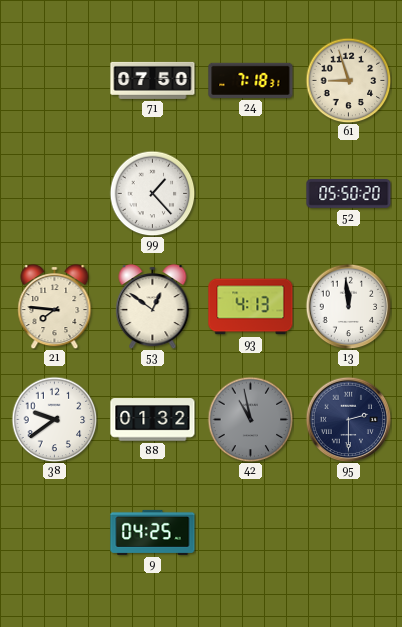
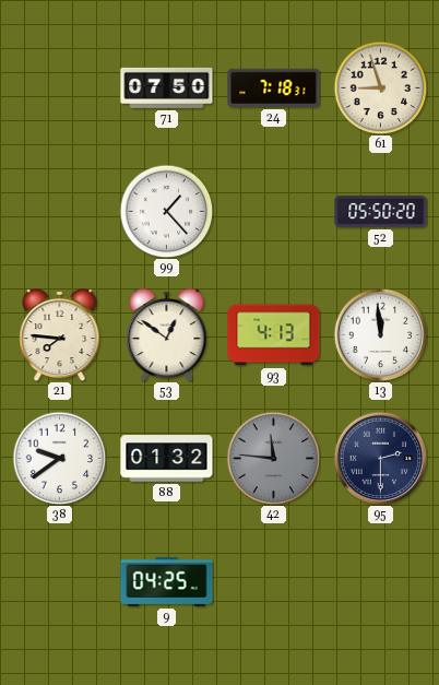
42: 10:58 -> 11:46 (273, 458)
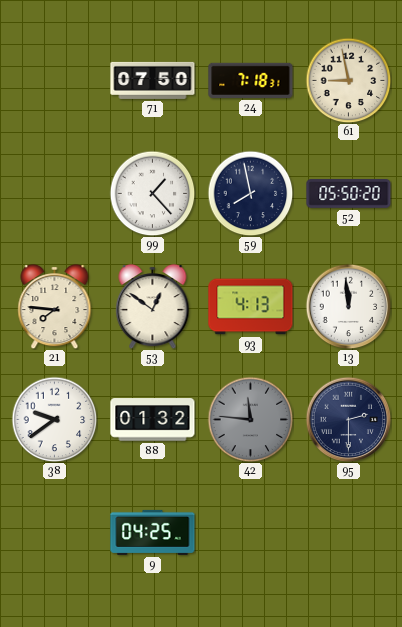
61: 8:57 -> 8:58 (348, 80)
59: none -> 7:58 (250, 193)
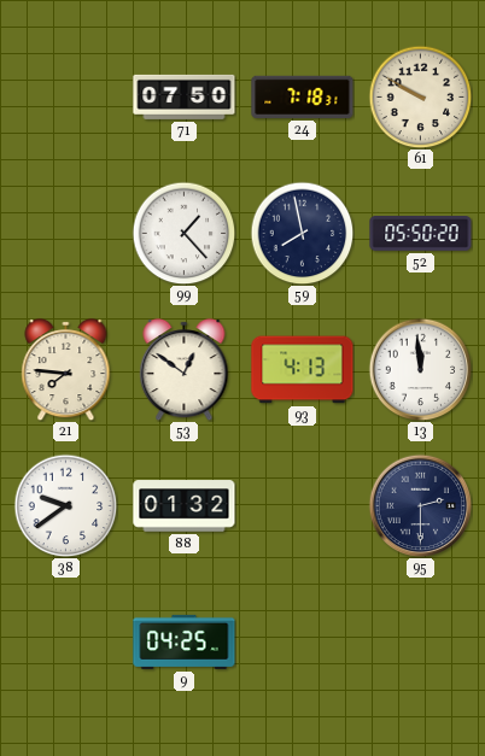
61: 8:58 -> 9:50 (420, 96)
42: 11:46 -> none (250, 419)
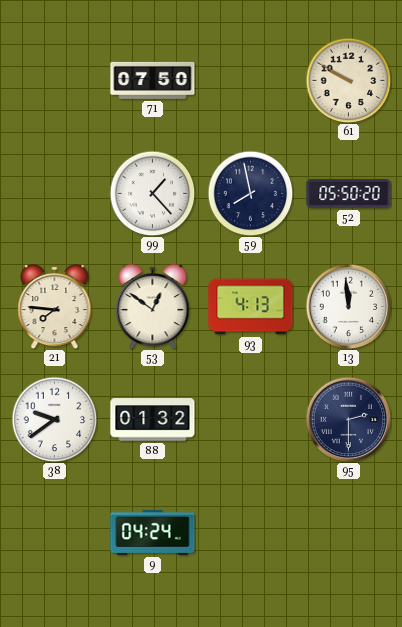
24: 7:18 -> none (303, 96)
9: 04:25 -> 04:24 (153, 532)
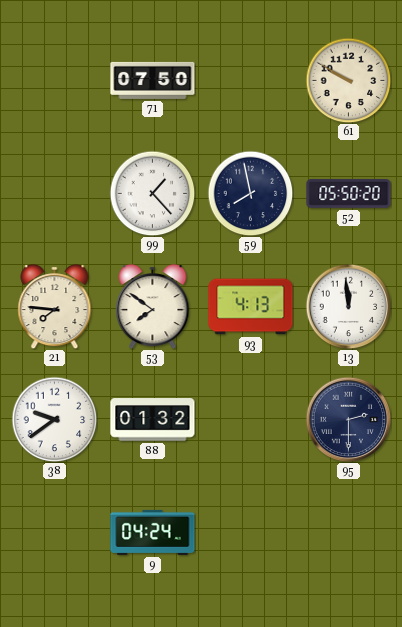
53: 12:51 -> 7:51 (153, 306)
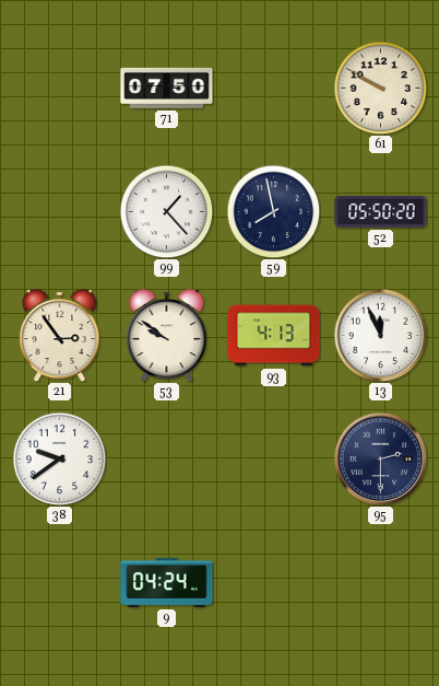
21: 7:46 -> 2:54 (60, 335)
53: 7:51 -> 9:51 (167, 335)
13: 11:59 -> 11:56 (380, 335)
88: 01:32 -> none (153, 420)
